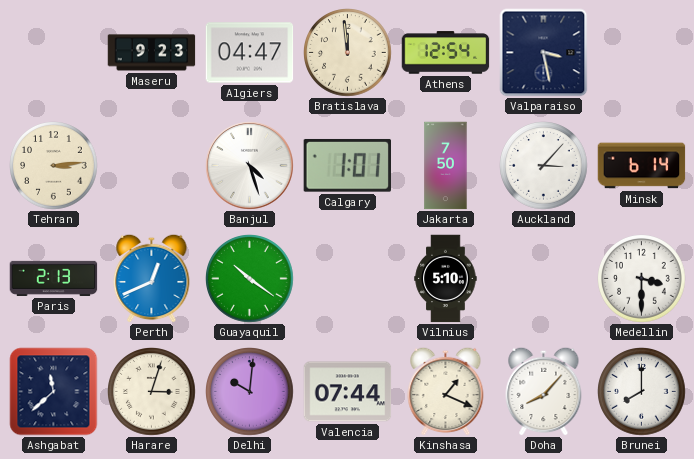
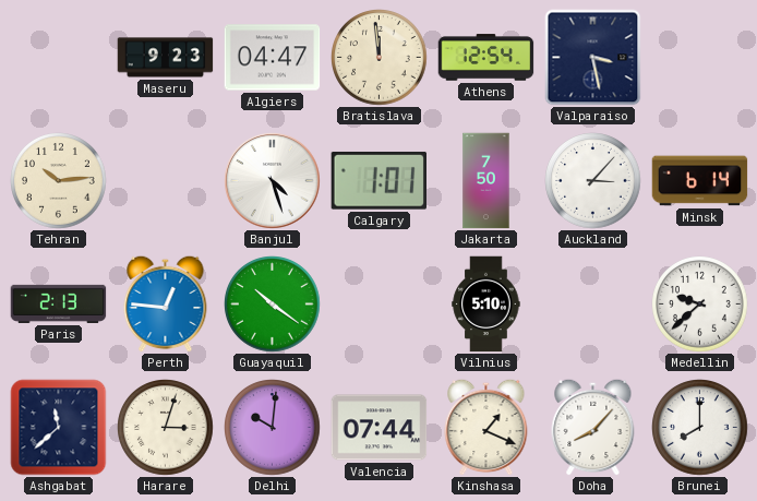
Tehran: 3:14 -> 10:14 (59, 181)
Perth: 12:41 -> 12:46 (166, 303)
Medellin: 3:30 -> 9:38 (700, 305)
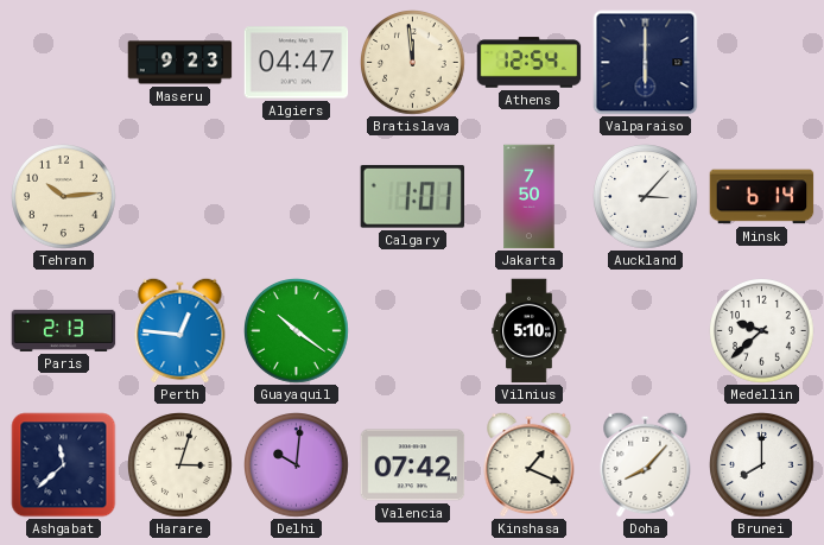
Valparaiso: 3:28 -> 6:00 (646, 63)
Banjul: 4:27 -> none (273, 181)
Valencia: 07:44 -> 07:42 (413, 465)
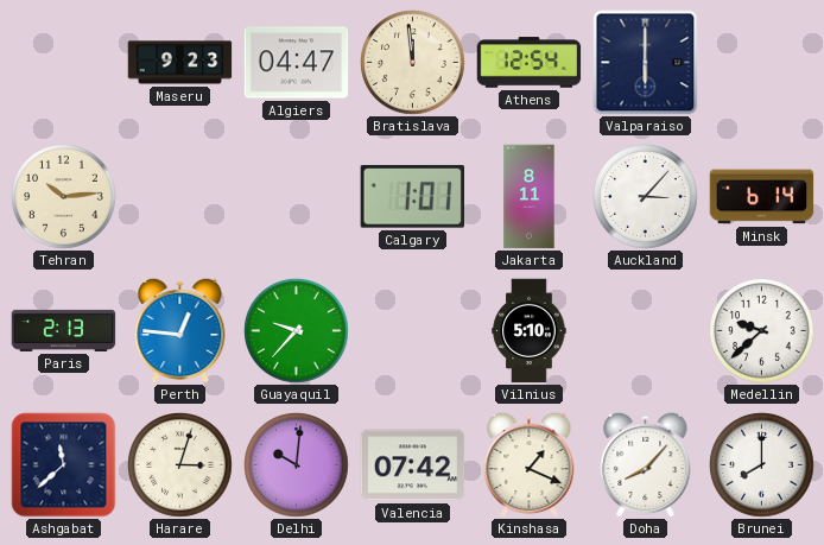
Jakarta: 7:50 -> 8:11 (530, 197)
Guayaquil: 10:21 -> 9:37 (297, 331)
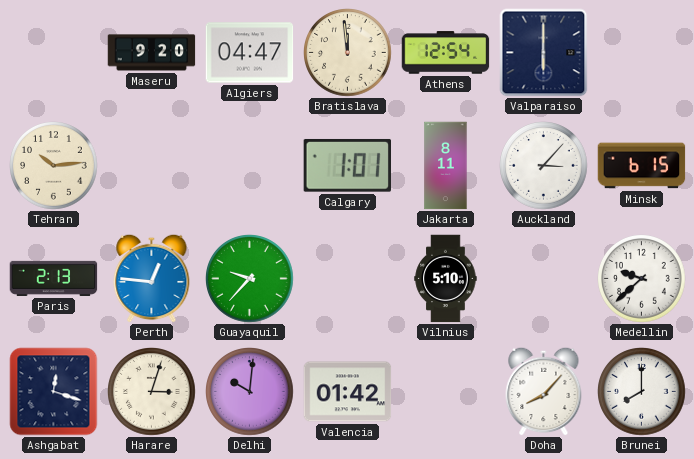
Maseru: 9:23 -> 9:20 (152, 53)
Minsk: 6:14 -> 6:15 (642, 166)
Ashgabat: 11:38 -> 12:18 (54, 392)
Valencia: 07:42 -> 01:42 (348, 392)
Kinshasa: 1:19 -> none (530, 464)
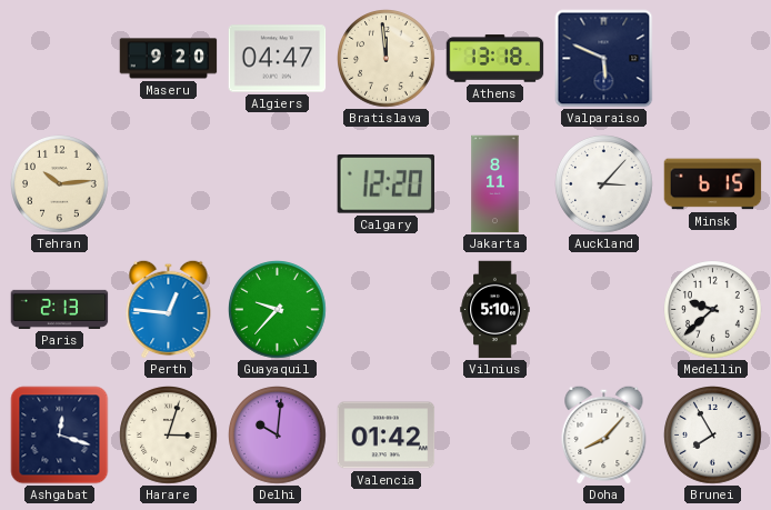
Athens: 12:54 -> 13:18 (495, 59)
Valparaiso: 6:00 -> 5:49 (604, 59)
Calgary: 1:01 -> 12:20 (385, 184)
Brunei: 8:00 -> 7:55 (713, 436)
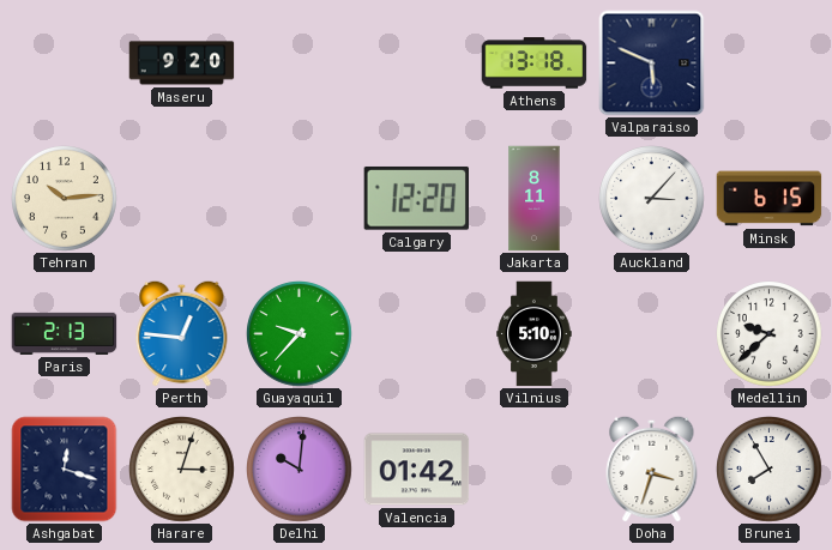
Algiers: 04:47 -> none (278, 59)
Bratislava: 11:59 -> none (387, 59)
Doha: 8:07 -> 3:33 (652, 469)
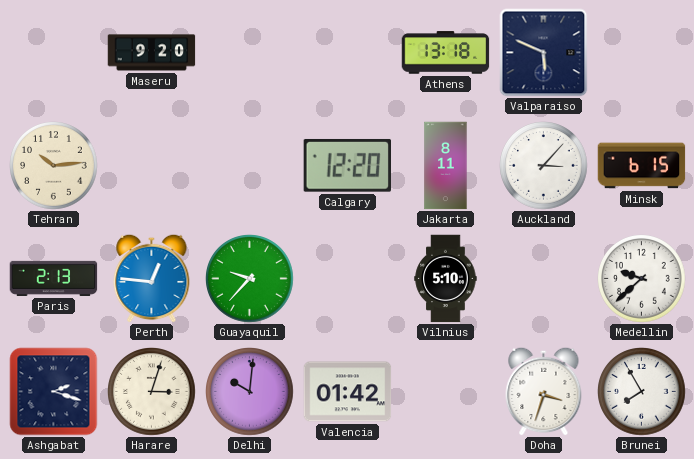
Ashgabat: 12:18 -> 2:18 (54, 392)
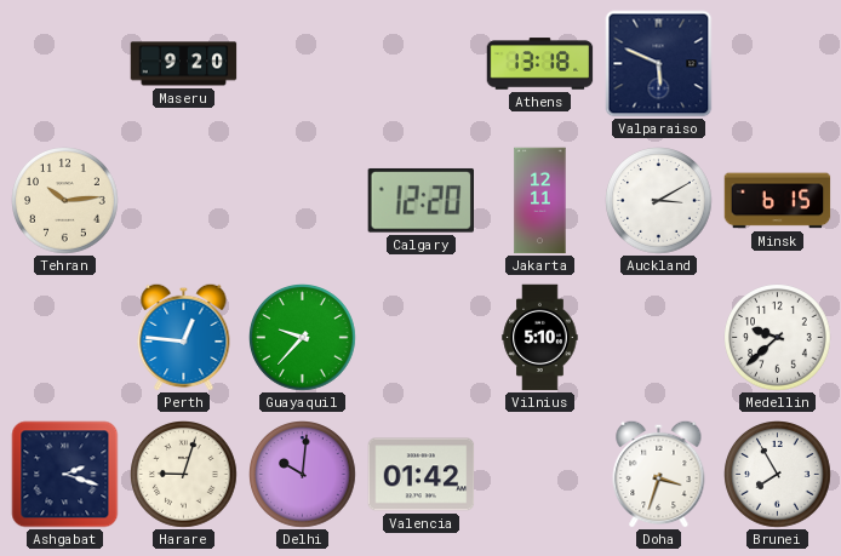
Jakarta: 8:11 -> 12:11 (540, 201)
Auckland: 3:07 -> 3:10 (659, 201)
Paris: 2:13 -> none (54, 278)
Harare: 3:03 -> 9:03 (184, 475)
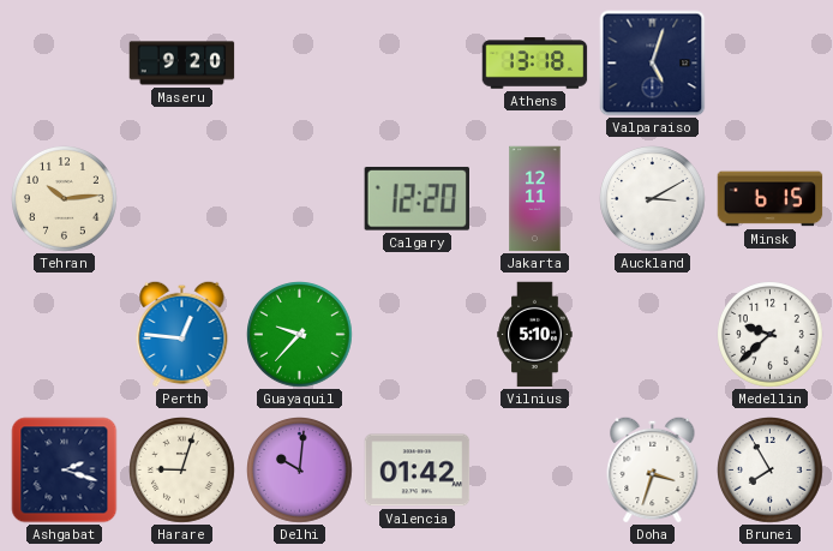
Valparaiso: 5:49 -> 5:03 (653, 64)
